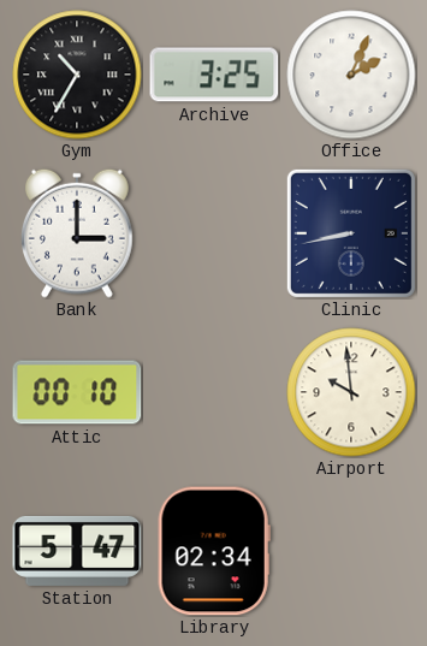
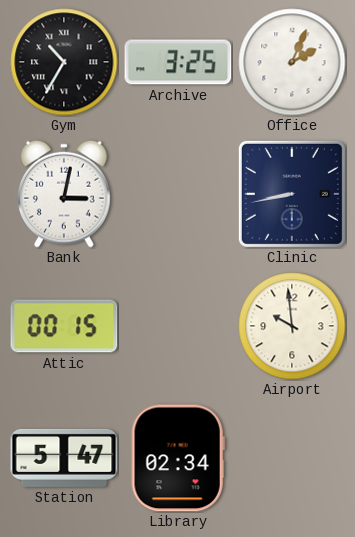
Bank: 3:00 -> 3:02 (64, 194)
Attic: 00:10 -> 00:15 (64, 326)
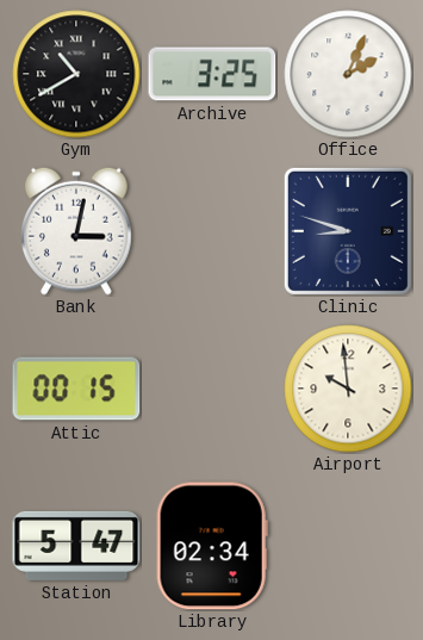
Gym: 10:35 -> 10:40 (76, 74)
Clinic: 8:43 -> 8:48 (348, 231)
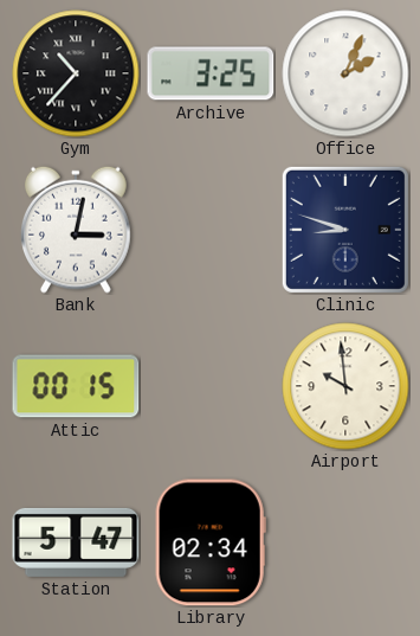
Gym: 10:40 -> 10:37 (76, 73)
